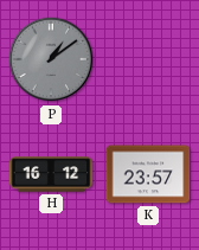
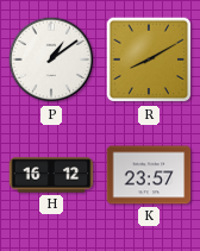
P dial: grey -> white (51, 59)
R: none -> 8:10 (149, 59)
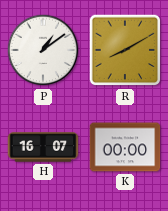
H: 16:12 -> 16:07 (43, 147)
K: 23:57 -> 00:00 (125, 147)
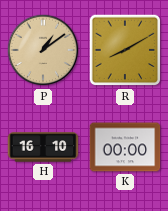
P dial: white -> champagne (43, 50)
H: 16:07 -> 16:10 (43, 147)
